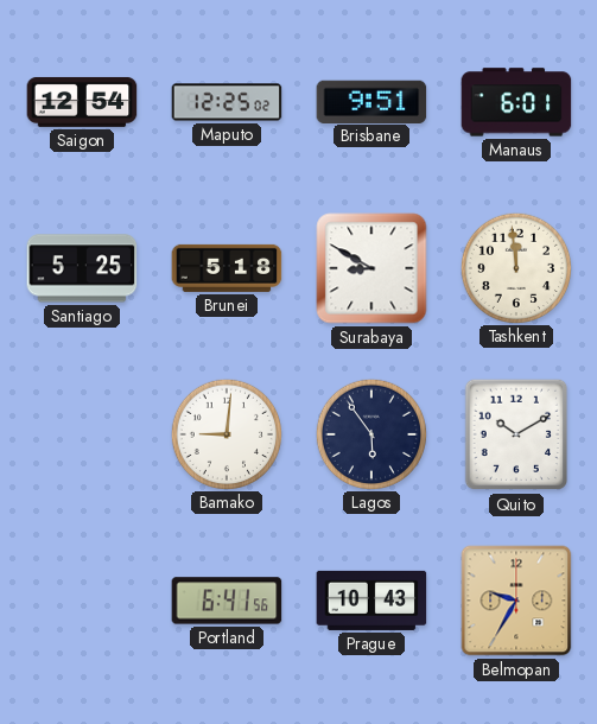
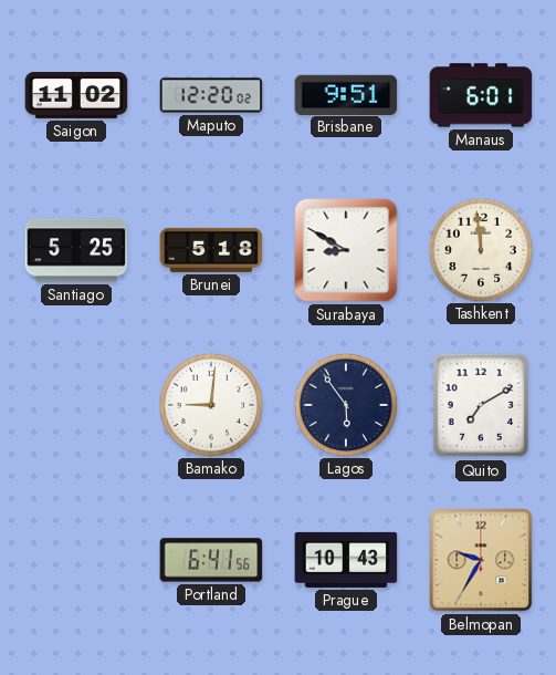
Saigon: 12:54 -> 11:02 (76, 95)
Maputo: 12:25 -> 12:20 (211, 95)
Quito: 10:10 -> 7:10 (481, 405)
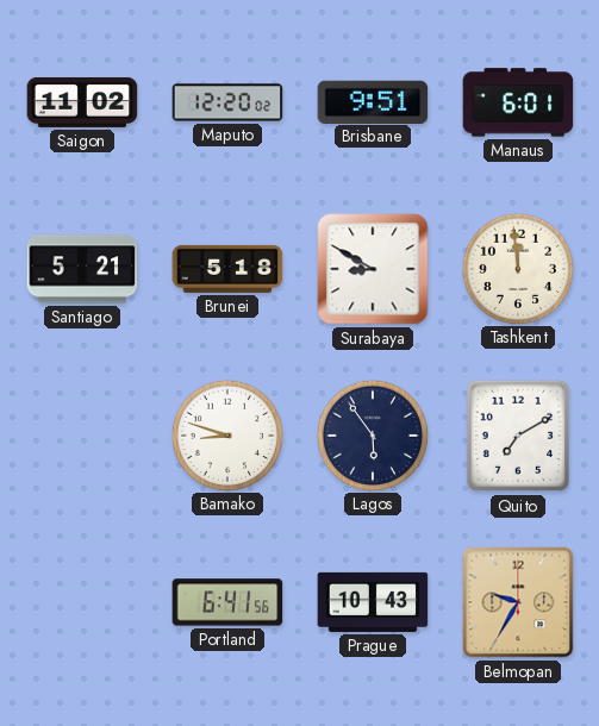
Santiago: 5:25 -> 5:21 (82, 269)
Bamako: 9:01 -> 8:48 (226, 434)
